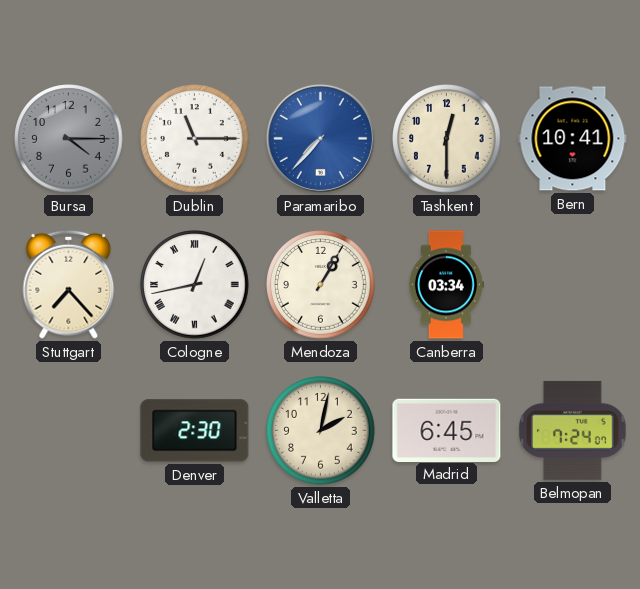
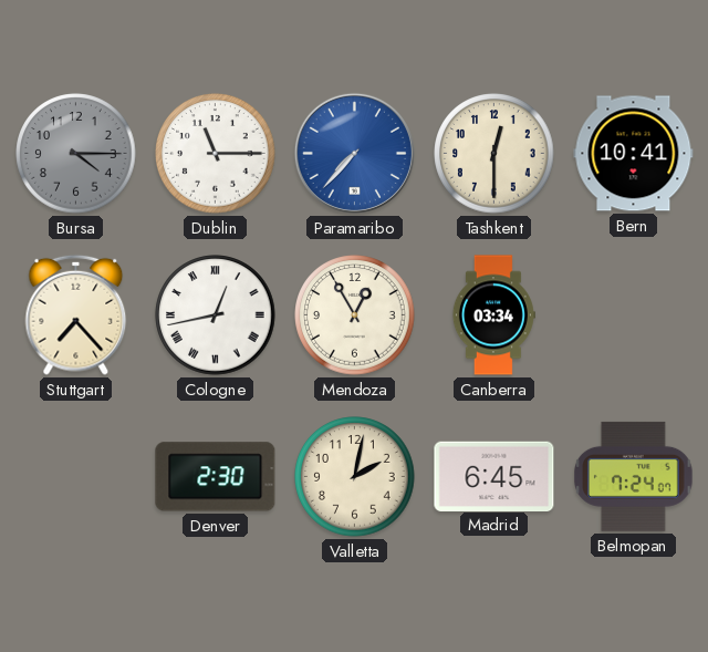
Mendoza: 1:05 -> 12:55 (355, 315)
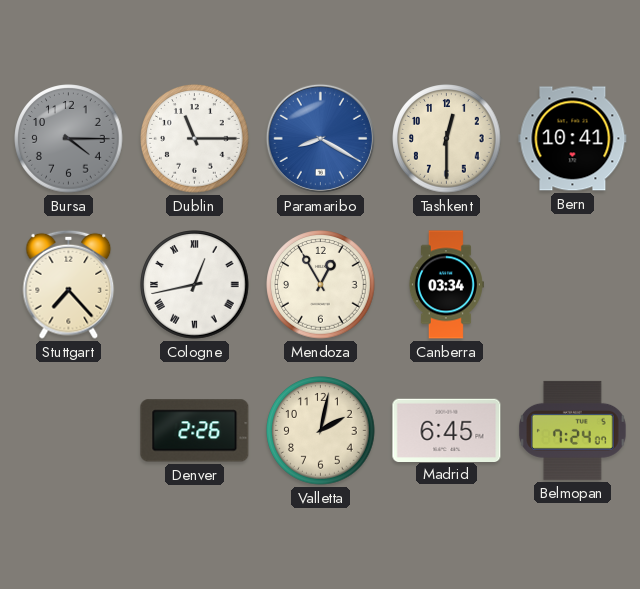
Paramaribo: 7:37 -> 8:20 (320, 138)
Denver: 2:30 -> 2:26 (195, 431)
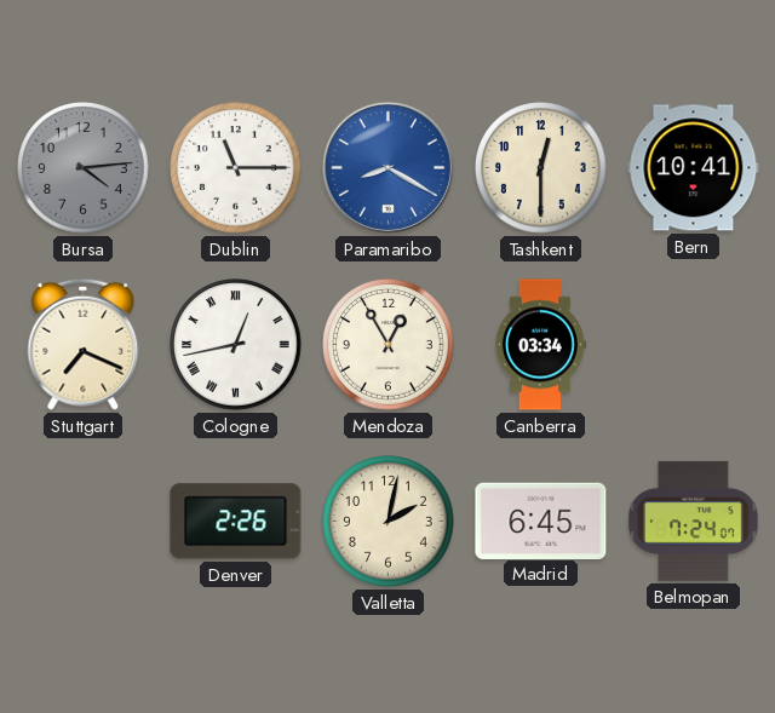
Bursa: 4:15 -> 4:14 (84, 168)
Stuttgart: 7:23 -> 7:19 (84, 344)
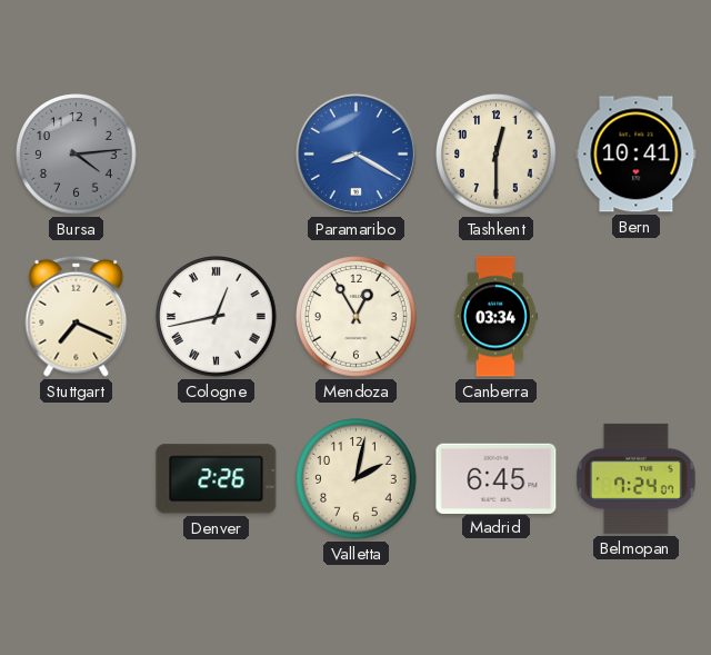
Dublin: 11:15 -> none (236, 168)
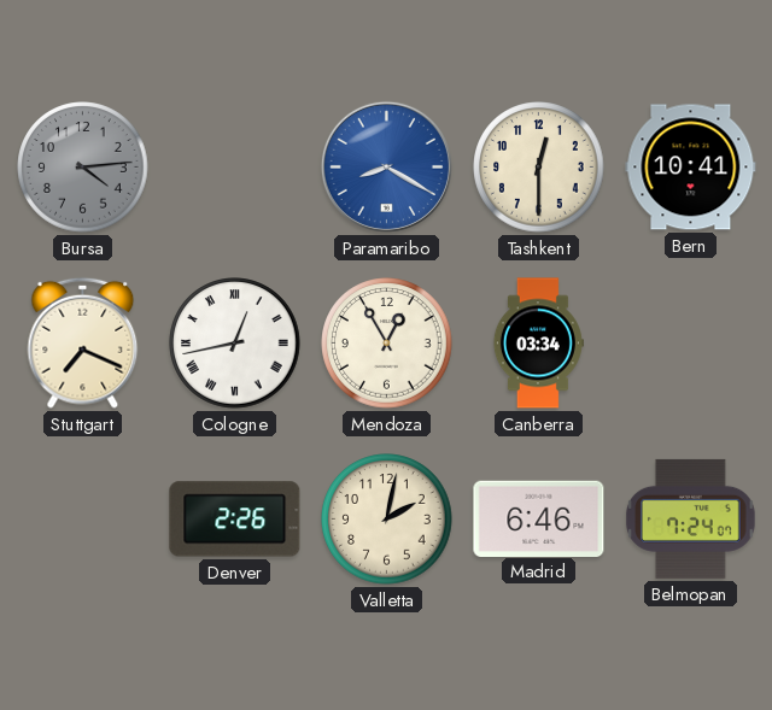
Madrid: 6:45 -> 6:46 (539, 518)
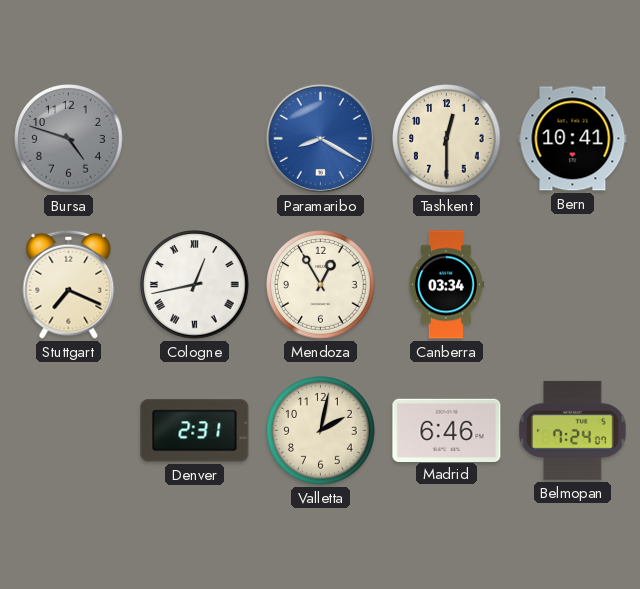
Bursa: 4:14 -> 4:48 (69, 139)
Denver: 2:26 -> 2:31 (195, 431)
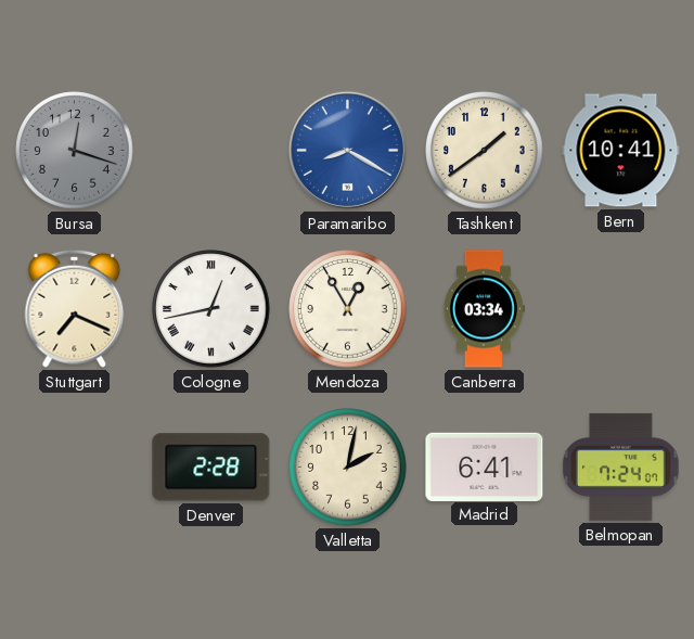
Bursa: 4:48 -> 12:18 (75, 151)
Tashkent: 12:30 -> 1:39 (485, 151)
Denver: 2:31 -> 2:28 (211, 468)
Madrid: 6:46 -> 6:41 (485, 467)
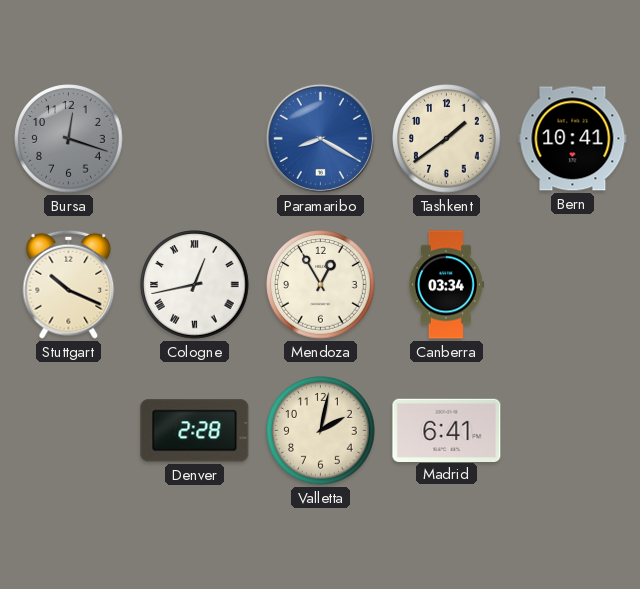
Stuttgart: 7:19 -> 10:19 (69, 284)
Belmopan: 7:24 -> none (621, 467)
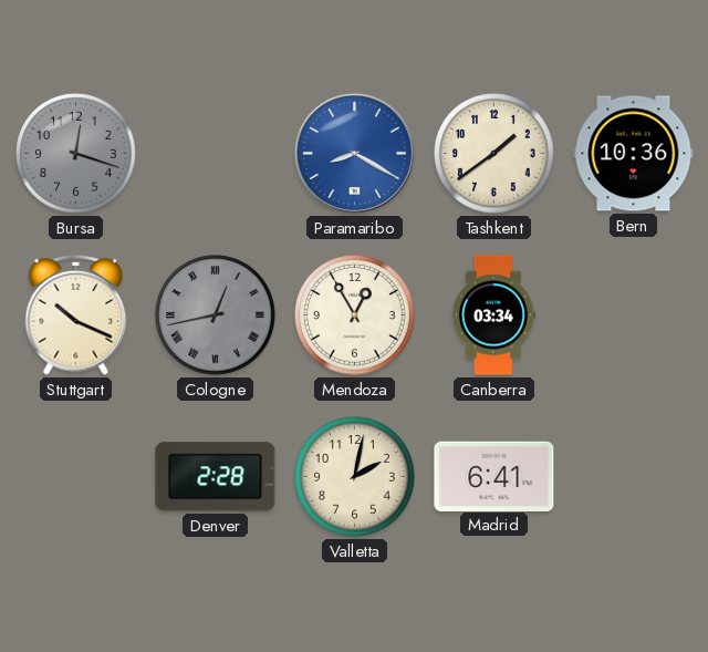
Bern: 10:41 -> 10:36 (634, 154)
Cologne dial: white -> grey (216, 315)
